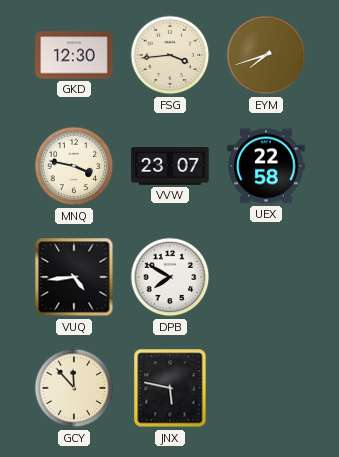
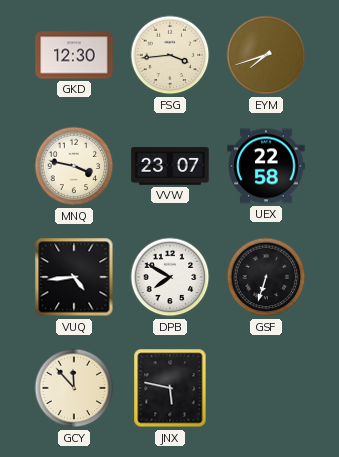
GSF: none -> 6:33 (266, 277)
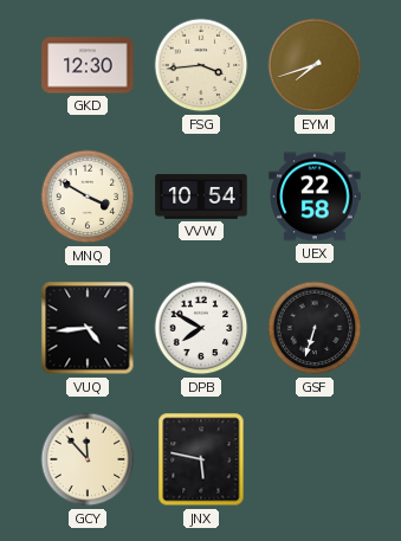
MNQ: 3:47 -> 3:50 (88, 197)
VVW: 23:07 -> 10:54 (201, 197)
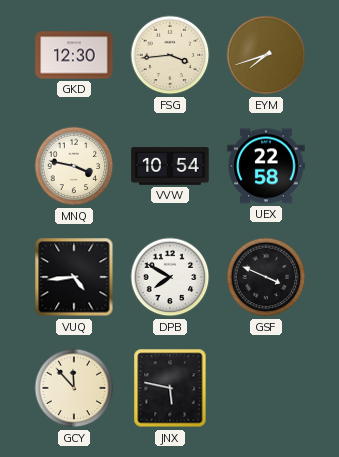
MNQ: 3:50 -> 3:47 (74, 166)
GSF: 6:33 -> 3:49 (266, 277)
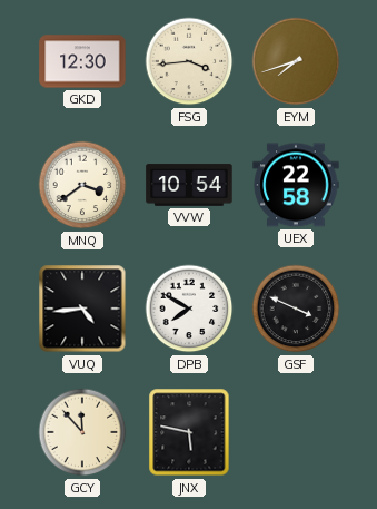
MNQ: 3:47 -> 3:39 (82, 185)
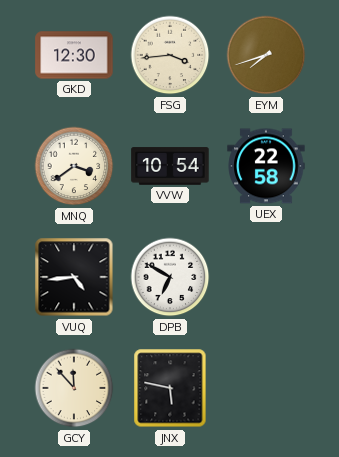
DPB: 7:50 -> 6:50 (170, 277)
GSF: 3:49 -> none (296, 309)
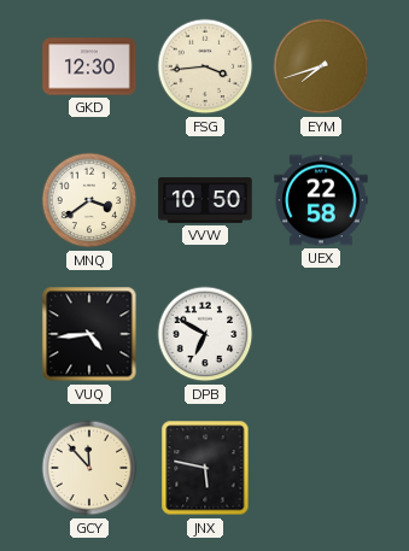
VVW: 10:54 -> 10:50 (205, 200)
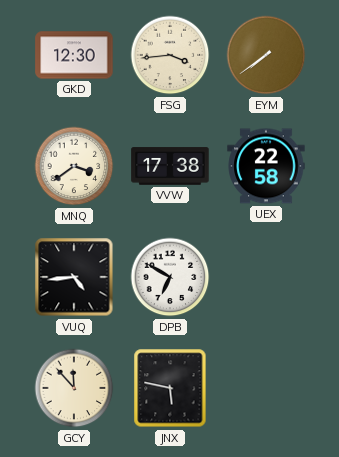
EYM: 7:42 -> 7:39 (266, 55)
VVW: 10:50 -> 17:38 (170, 166)
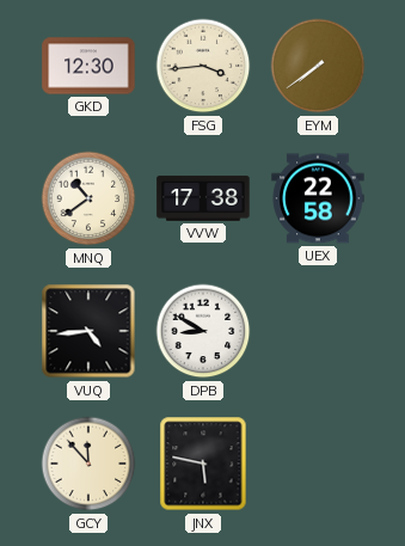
MNQ: 3:39 -> 10:39 (88, 198)
DPB: 6:50 -> 8:50 (203, 331)
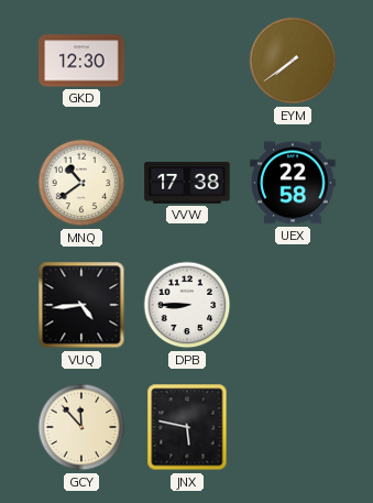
FSG: 3:44 -> none (203, 66)
DPB: 8:50 -> 8:45 (187, 305)
